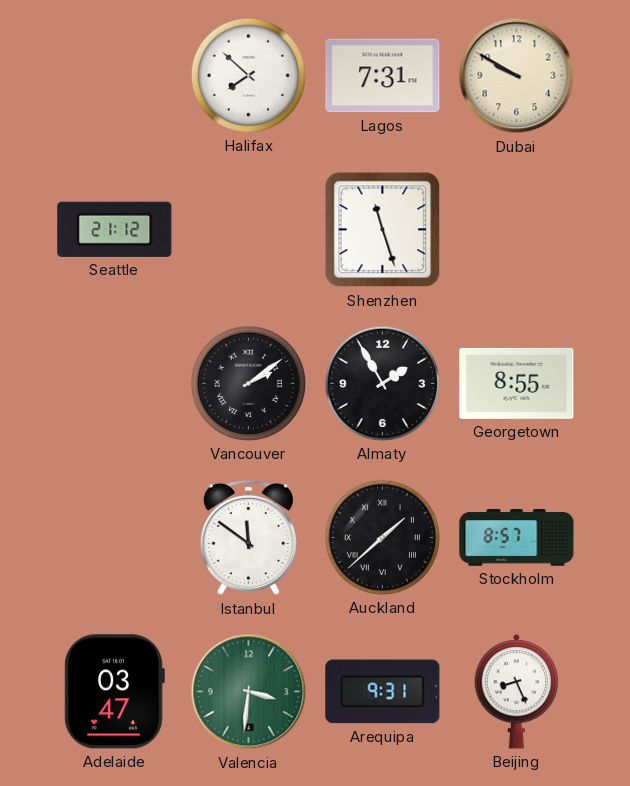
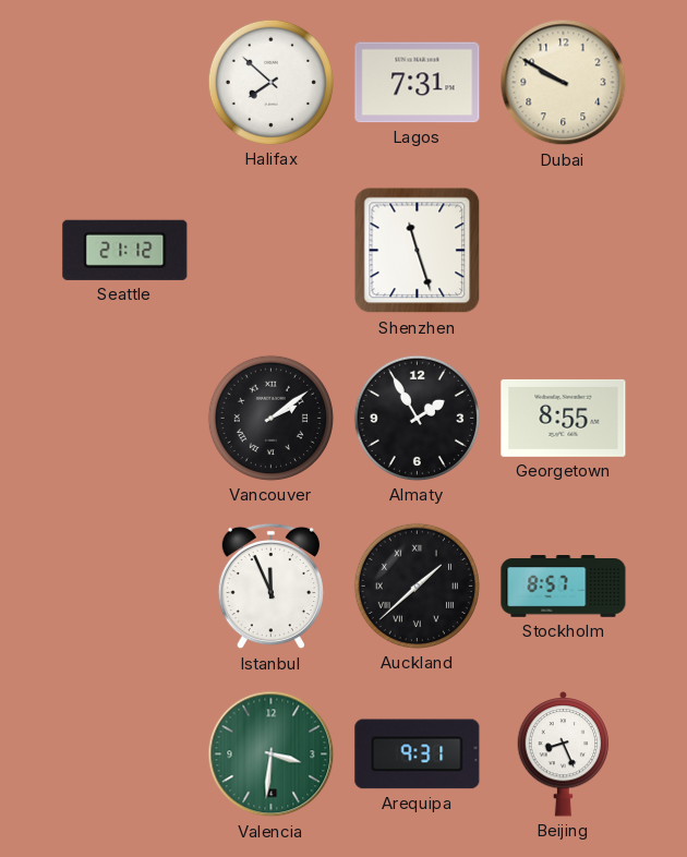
Istanbul: 11:51 -> 11:56 (270, 587)
Adelaide: 03:47 -> none (114, 692)
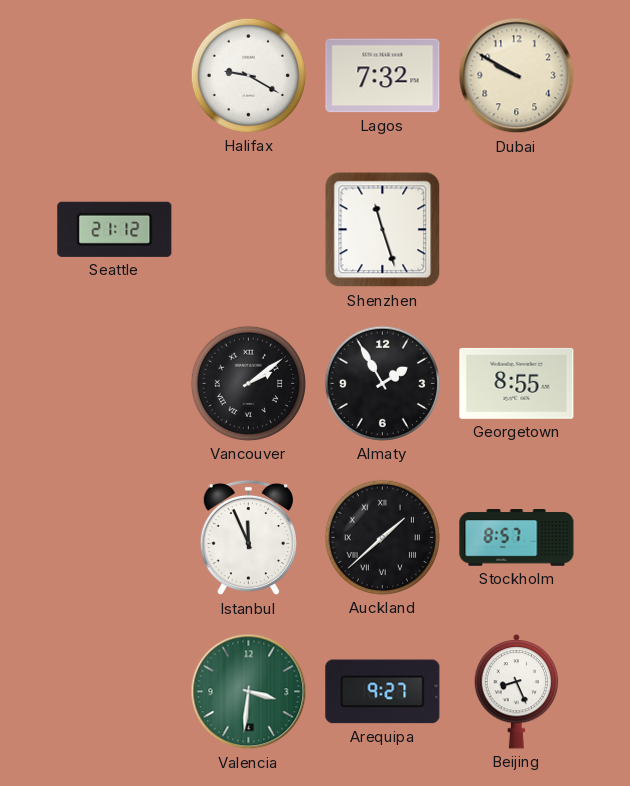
Halifax: 7:52 -> 9:20 (248, 75)
Lagos: 7:31 -> 7:32 (383, 76)
Arequipa: 9:31 -> 9:27 (383, 692)
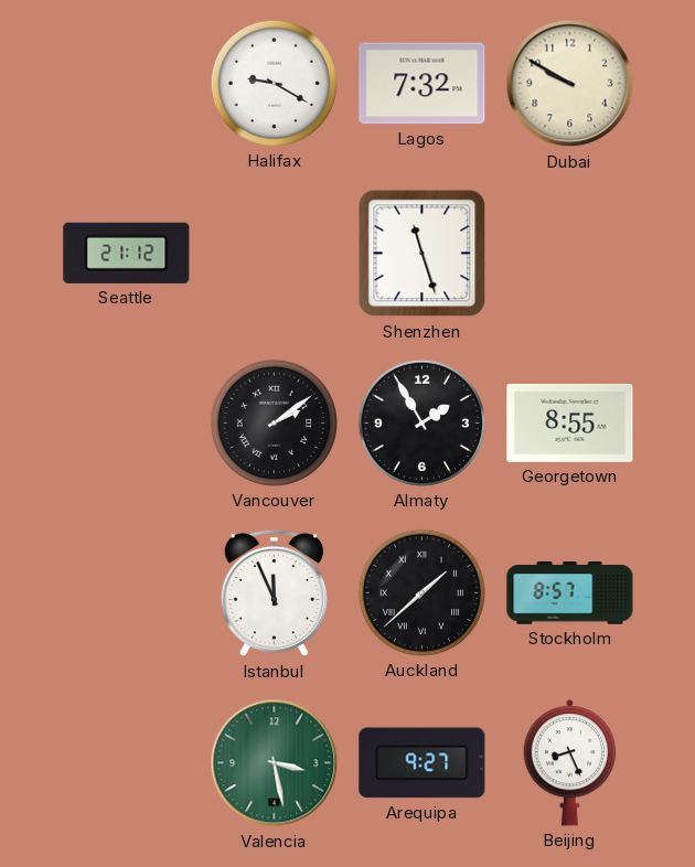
Valencia: 3:31 -> 3:28 (275, 763)
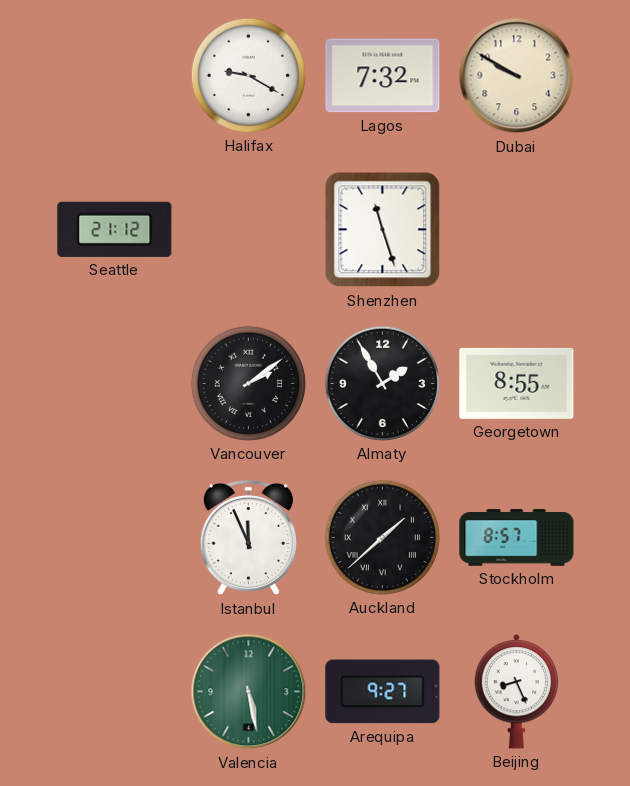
Valencia: 3:28 -> 5:28 (249, 692)
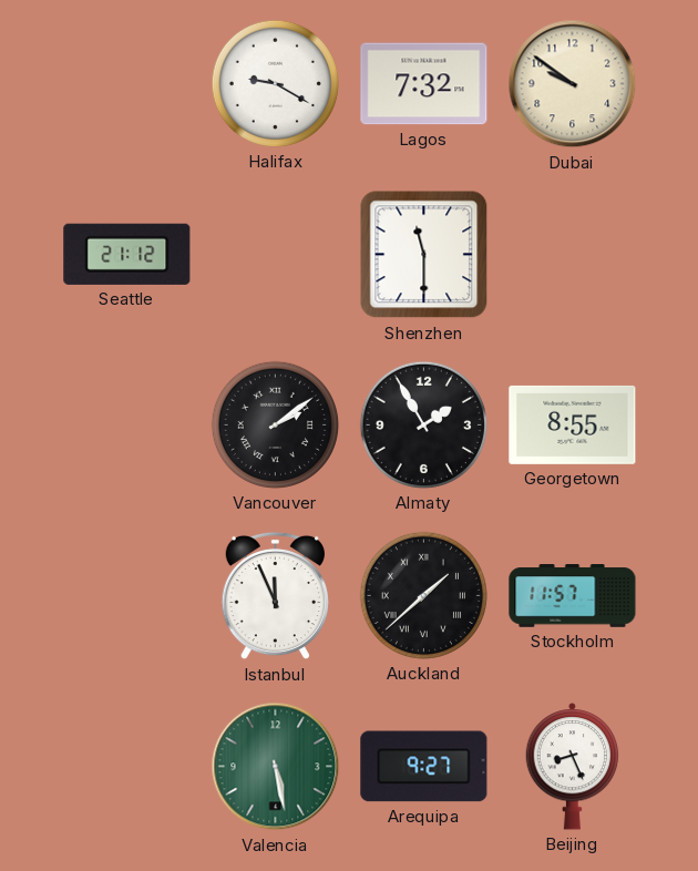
Dubai: 9:50 -> 9:51 (573, 84)
Shenzhen: 11:27 -> 11:30 (424, 255)
Stockholm: 8:57 -> 11:57 (573, 596)
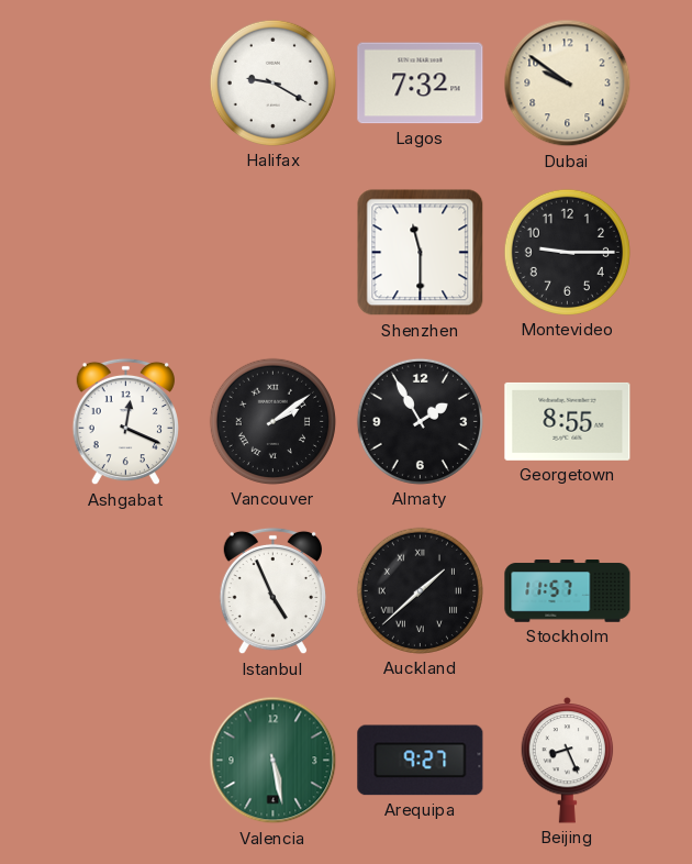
Seattle: 21:12 -> none (127, 254)
Montevideo: none -> 9:15 (567, 252)
Ashgabat: none -> 12:19 (125, 422)
Istanbul: 11:56 -> 4:56 (272, 591)
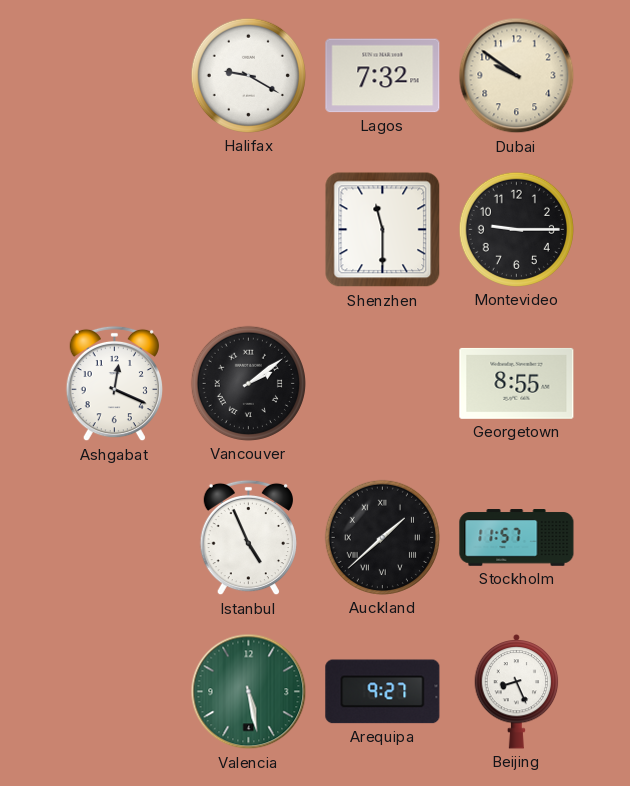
Almaty: 1:55 -> none (420, 421)
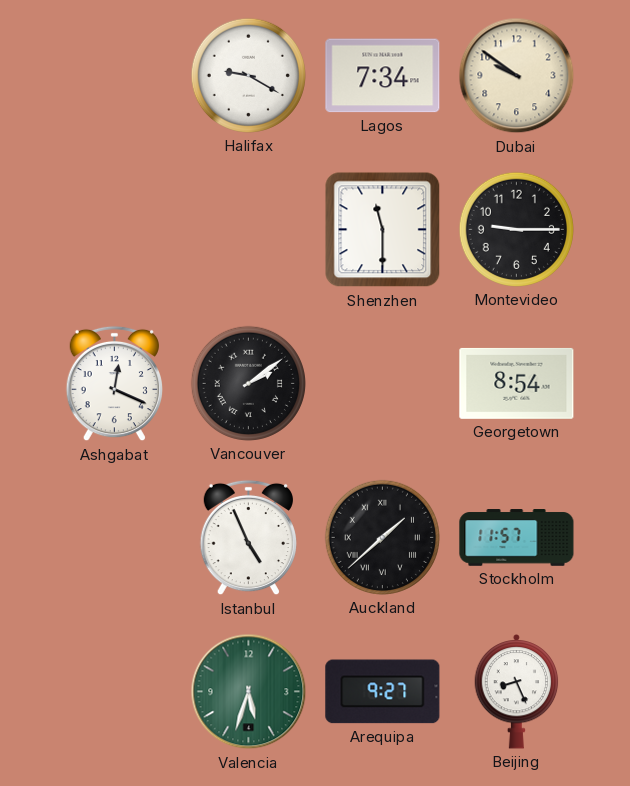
Lagos: 7:32 -> 7:34 (383, 76)
Georgetown: 8:55 -> 8:54 (517, 383)
Valencia: 5:28 -> 5:33 (249, 692)
